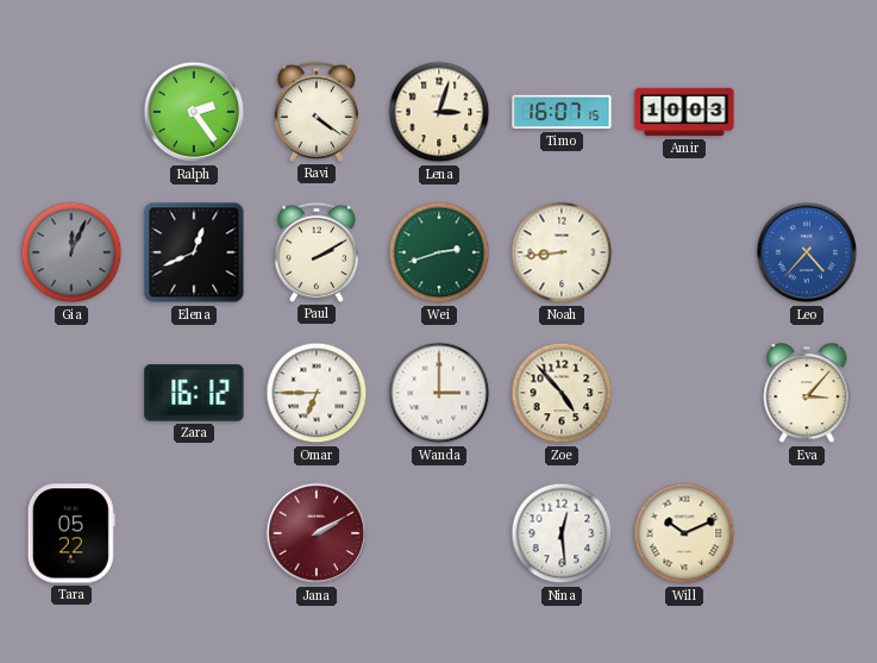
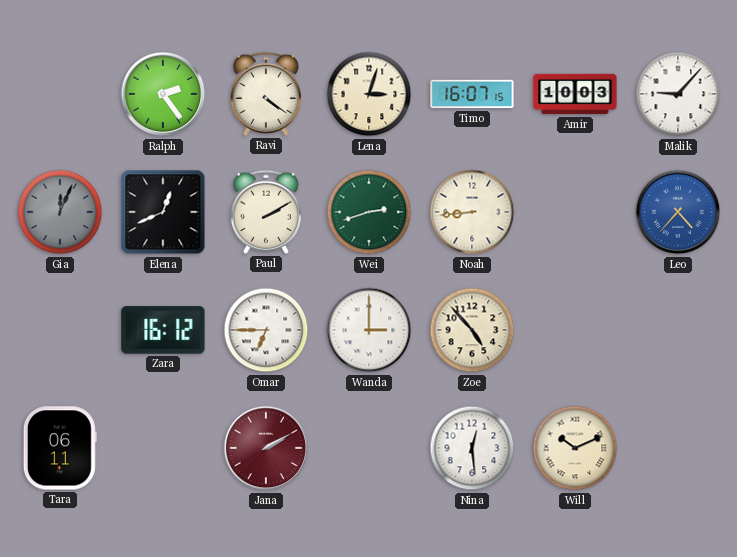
Malik: none -> 9:07 (678, 94)
Eva: 3:07 -> none (807, 394)
Tara: 05:22 -> 06:11 (60, 448)
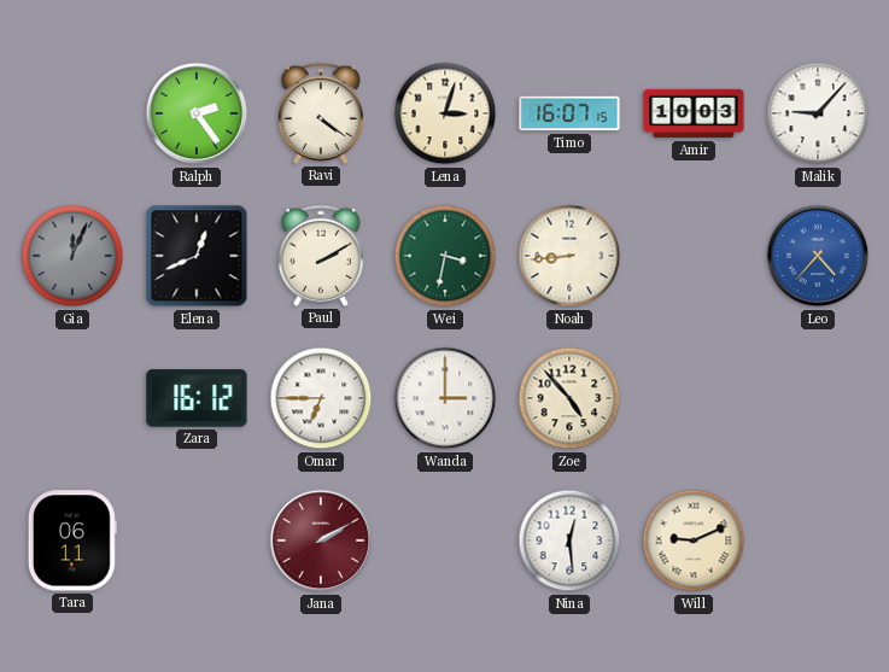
Wei: 2:42 -> 3:32 (445, 256)
Will: 10:11 -> 9:11 (694, 540)
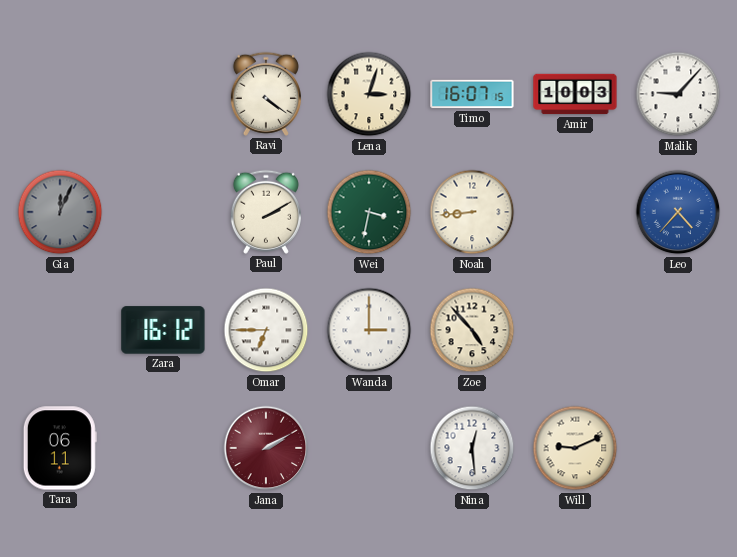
Ralph: 2:24 -> none (197, 113)
Elena: 12:41 -> none (197, 256)
